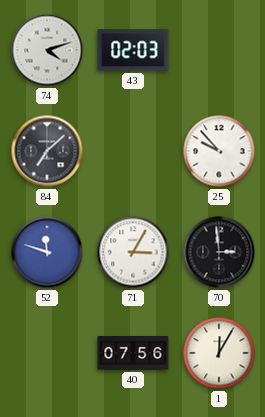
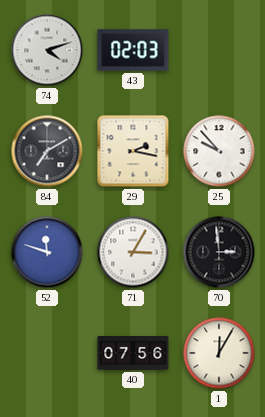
84: 7:08 -> 7:10 (47, 151)
29: none -> 2:17 (133, 151)
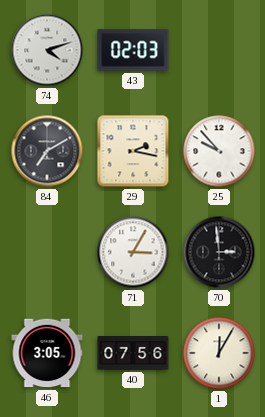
52: 11:48 -> none (47, 252)
46: none -> 3:05 (47, 353)
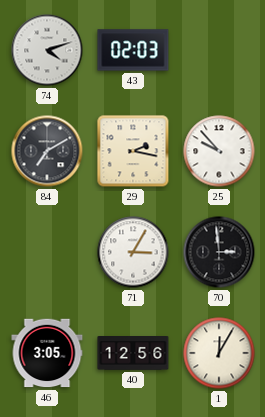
40: 07:56 -> 12:56 (133, 354)
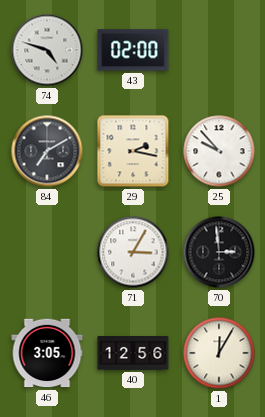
74: 4:12 -> 4:48 (47, 50)
43: 02:03 -> 02:00 (133, 50)
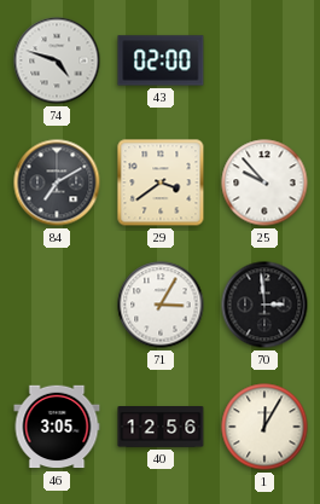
29: 2:17 -> 3:39 (161, 183)
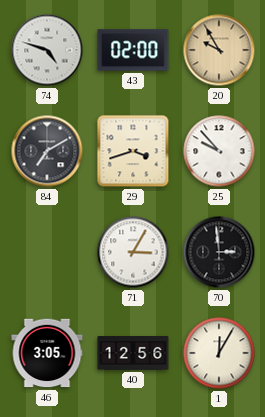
20: none -> 9:55 (219, 50)
29: 3:39 -> 3:42 (133, 151)
